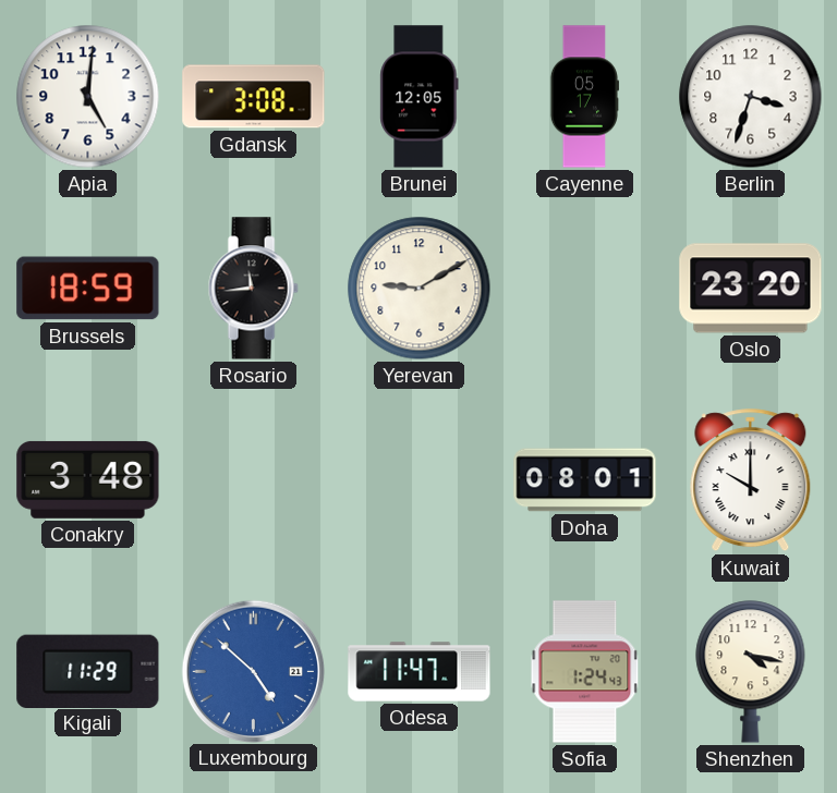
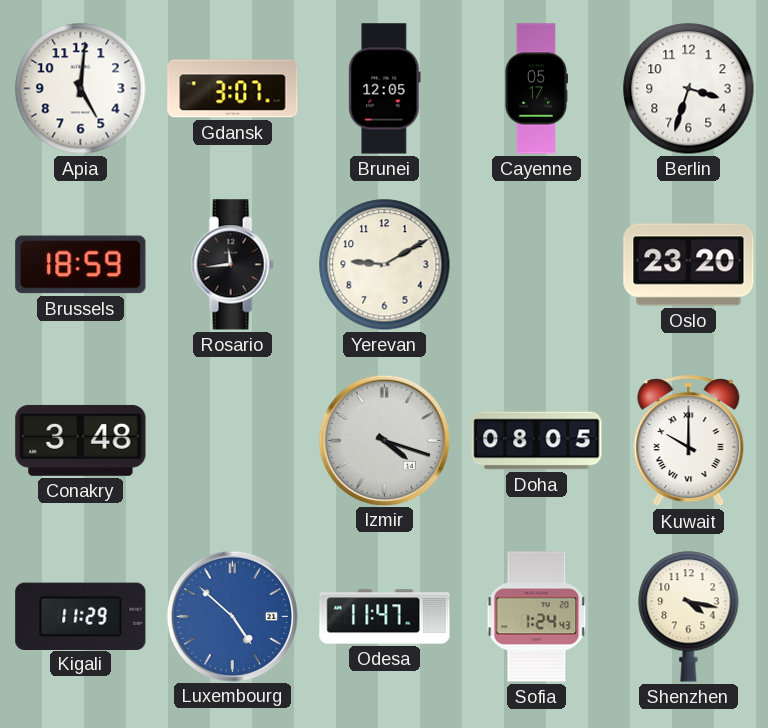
Gdansk: 3:08 -> 3:07 (233, 89)
Izmir: none -> 4:18 (384, 440)
Doha: 08:01 -> 08:05 (537, 441)
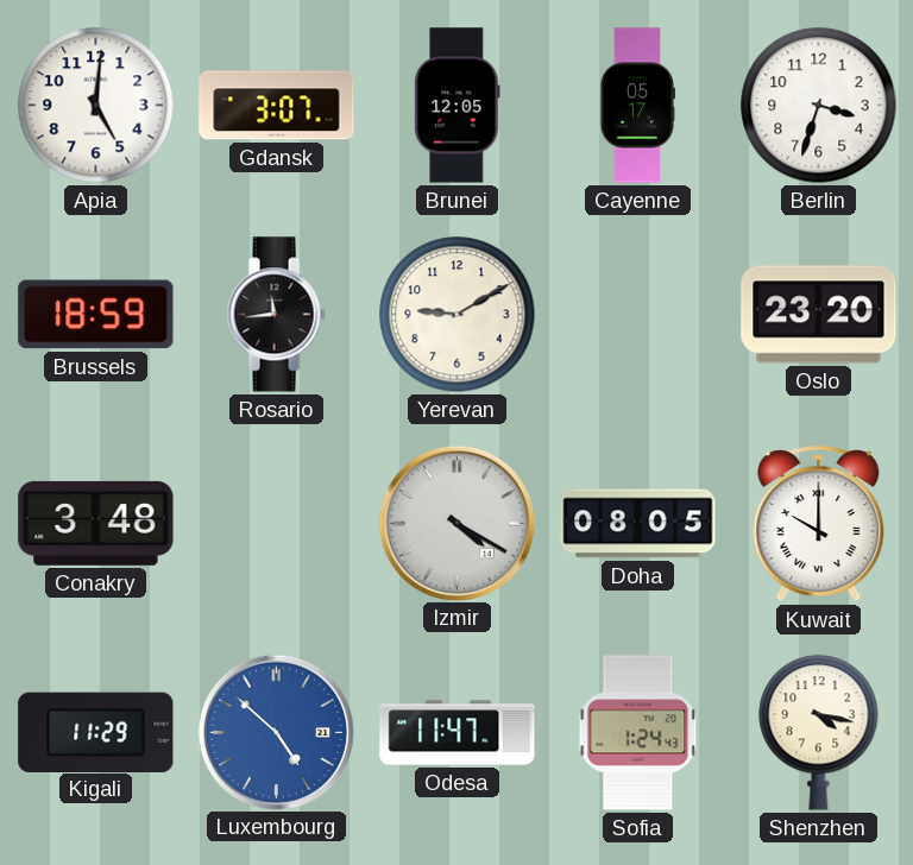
Izmir: 4:18 -> 4:20 (456, 523)
